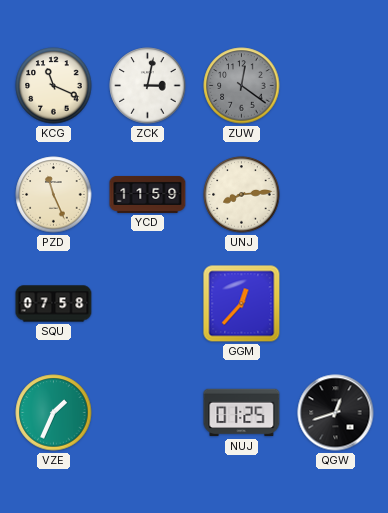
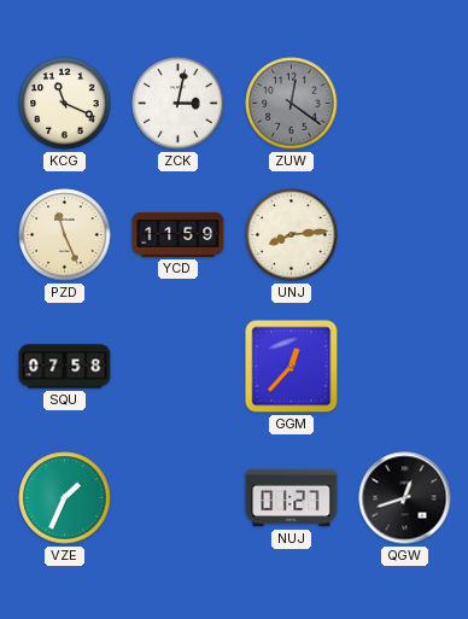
NUJ: 01:25 -> 01:27 (292, 498)
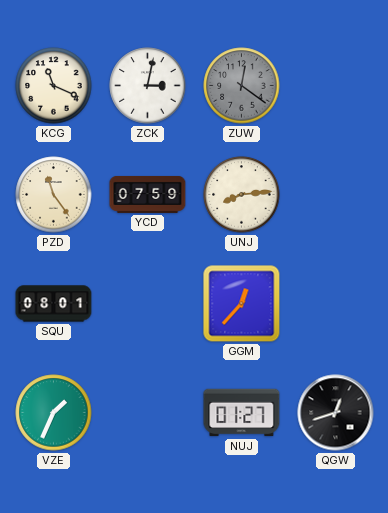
PZD: 11:26 -> 11:24 (54, 195)
YCD: 11:59 -> 07:59 (148, 194)
SQU: 07:58 -> 08:01 (54, 304)
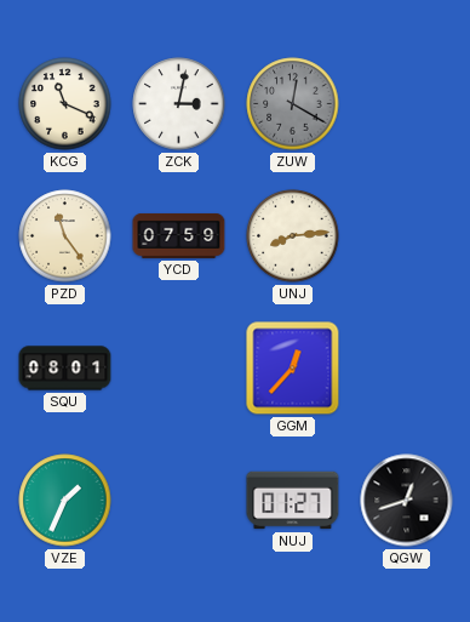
ZUW: 12:21 -> 12:20 (293, 104)
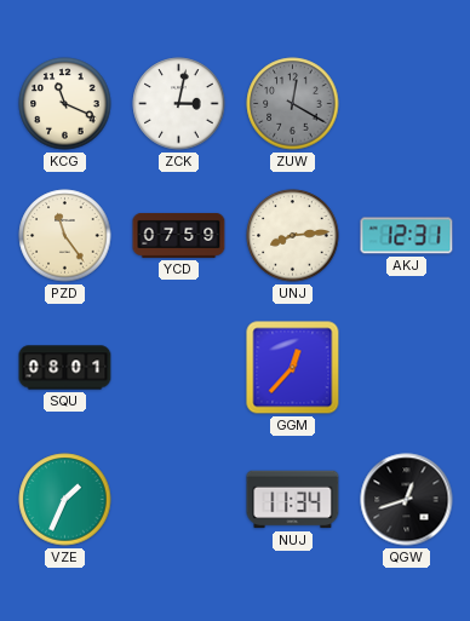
AKJ: none -> 12:31 (407, 236)
NUJ: 01:27 -> 11:34 (293, 500)
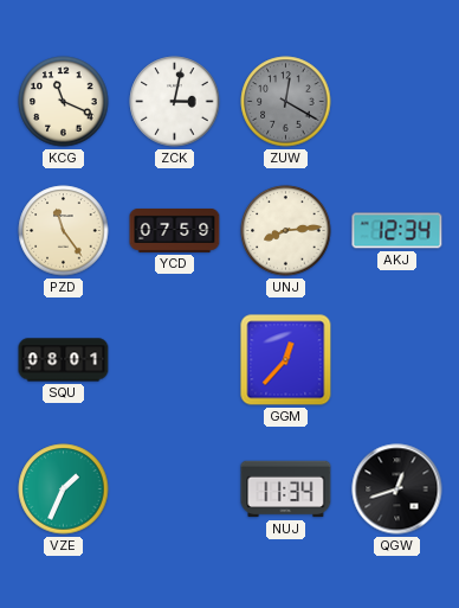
AKJ: 12:31 -> 12:34 (397, 231)
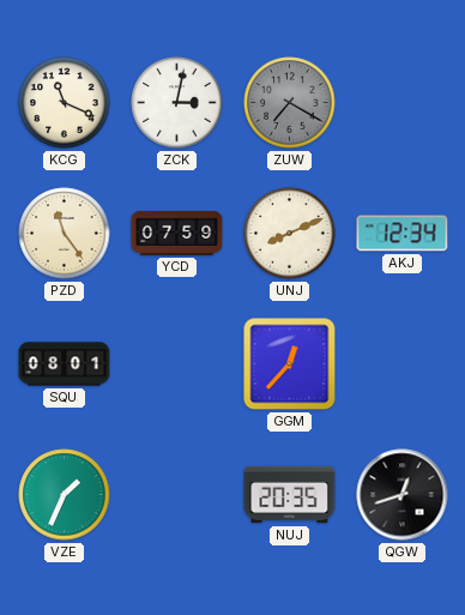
ZUW: 12:20 -> 7:20 (290, 103)
UNJ: 8:14 -> 8:11 (290, 234)
NUJ: 11:34 -> 20:35 (290, 495)
